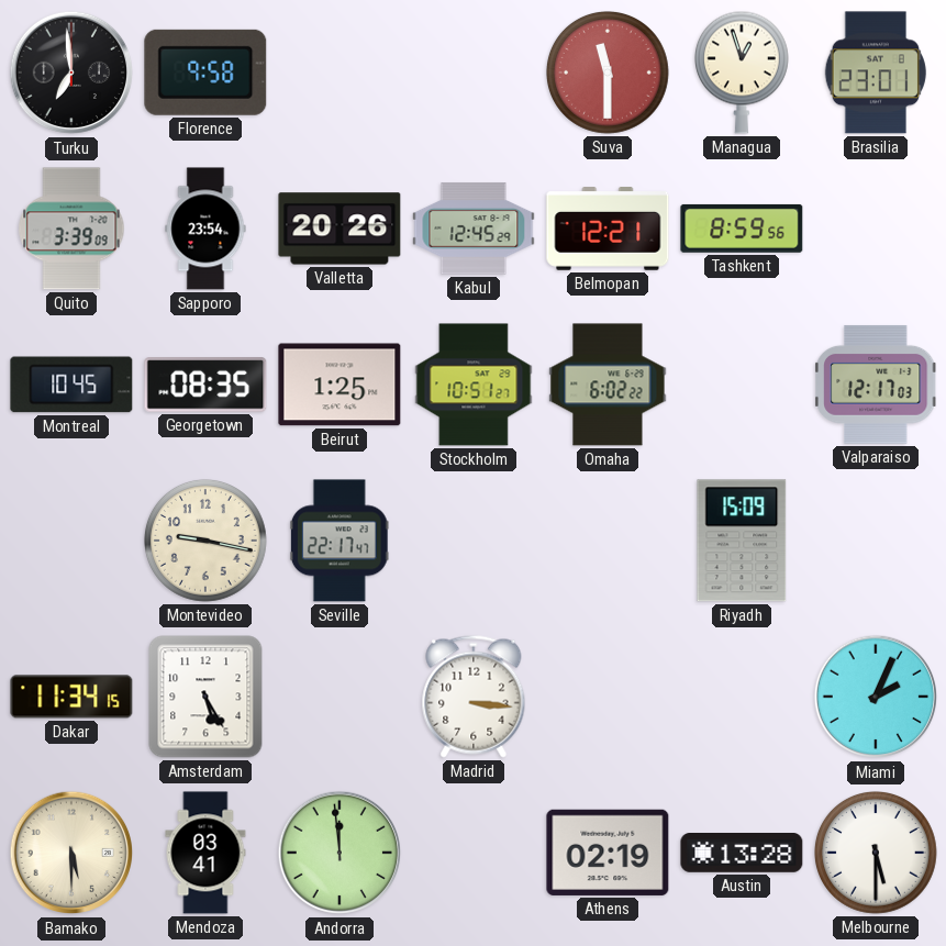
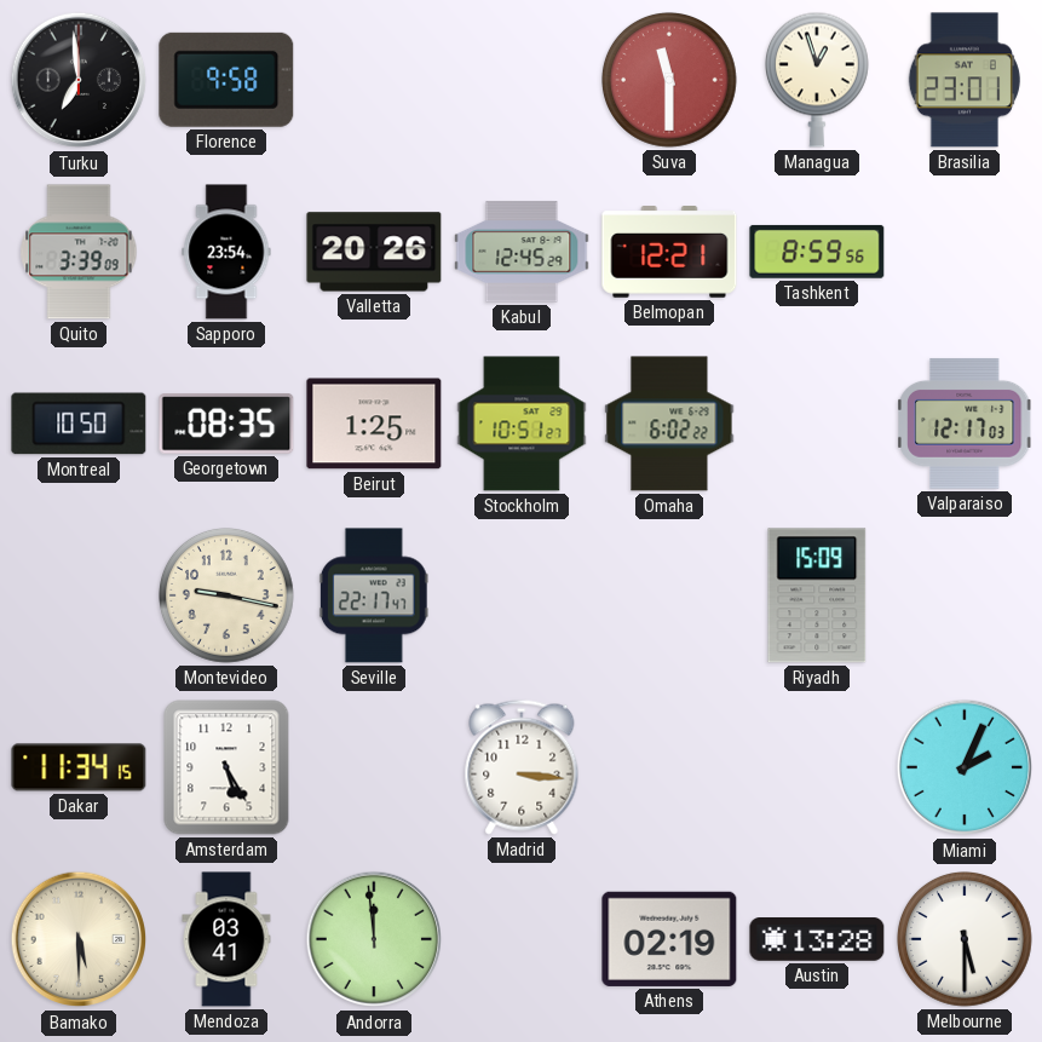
Montreal: 10:45 -> 10:50 (79, 424)
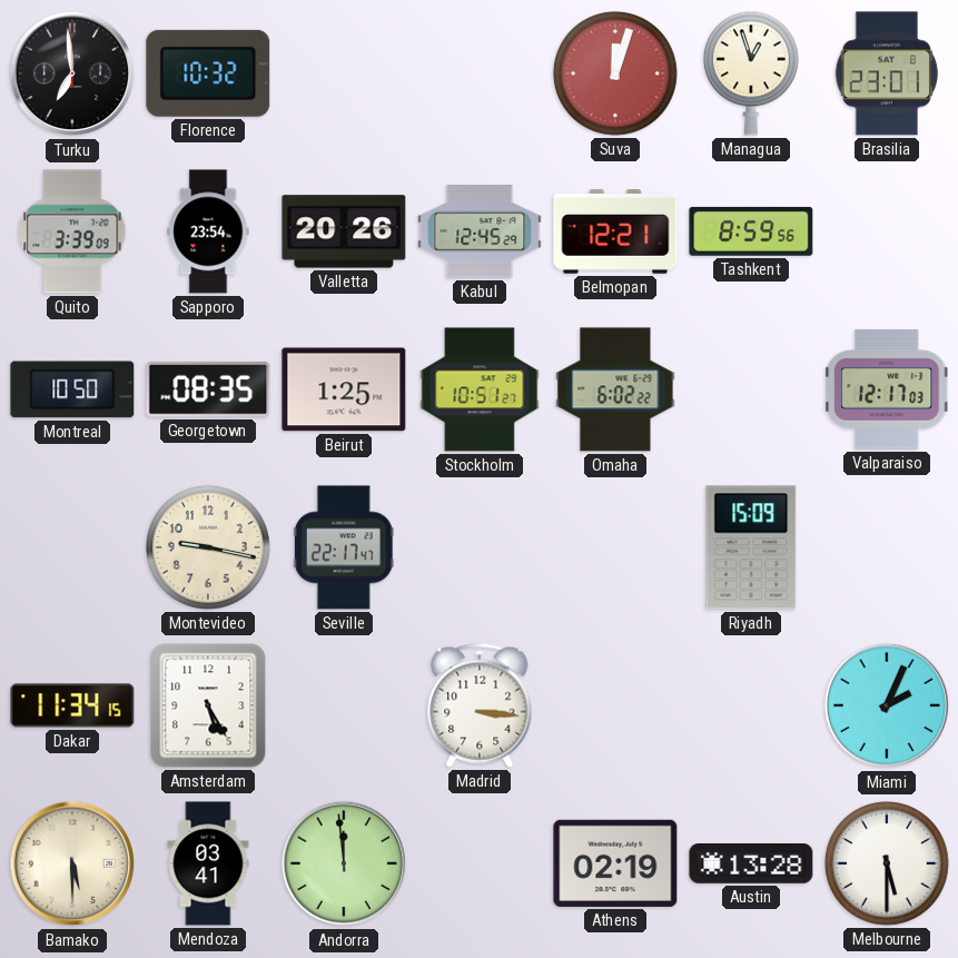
Florence: 9:58 -> 10:32 (208, 73)
Suva: 11:30 -> 12:03 (616, 75)
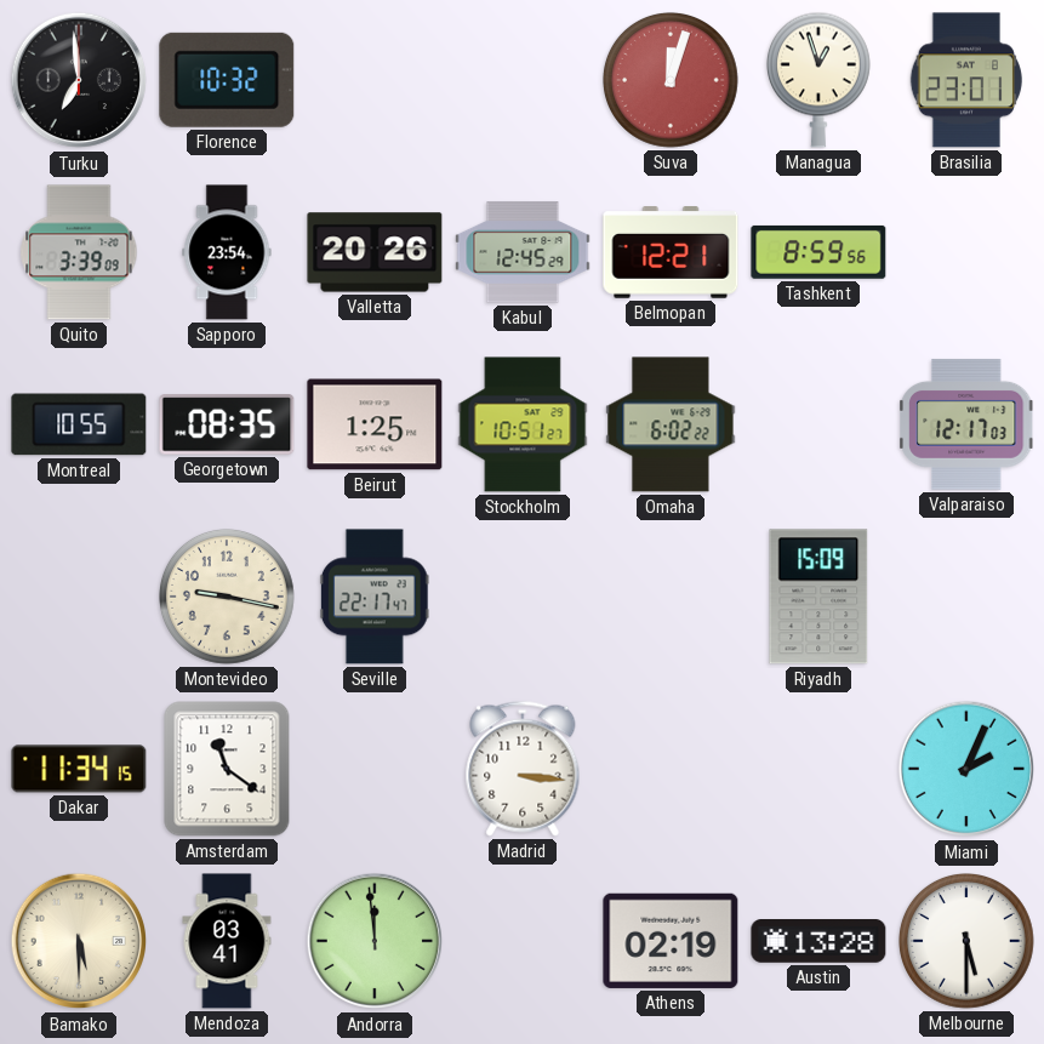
Montreal: 10:50 -> 10:55 (79, 424)
Amsterdam: 5:25 -> 11:21 (227, 769)
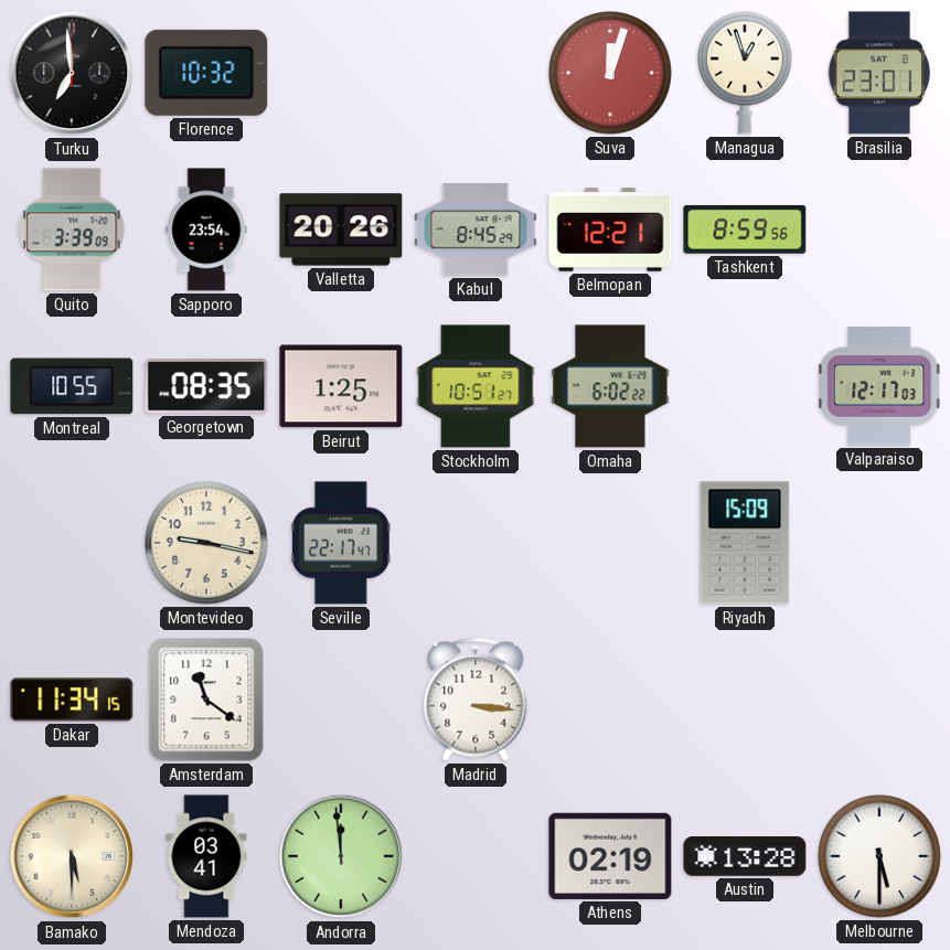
Kabul: 12:45 -> 8:45 (476, 230)
Miami: 2:04 -> none (966, 769)
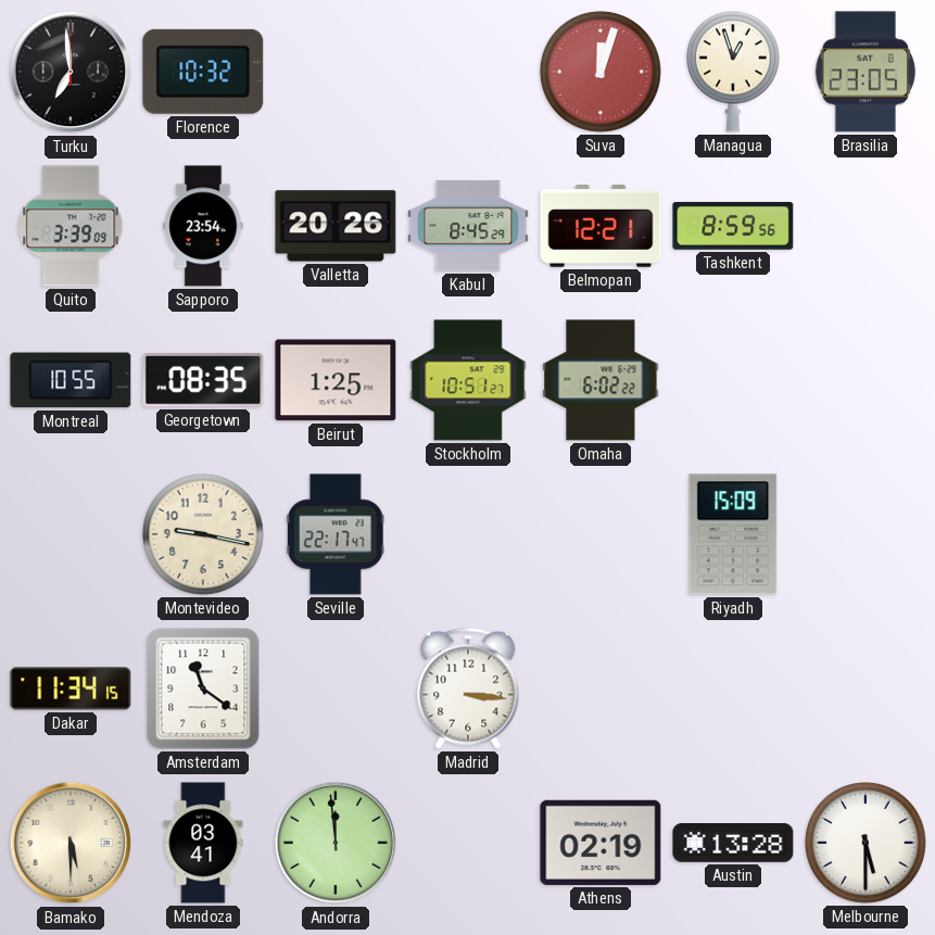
Brasilia: 23:01 -> 23:05 (865, 72)
Valparaiso: 12:17 -> none (880, 386)
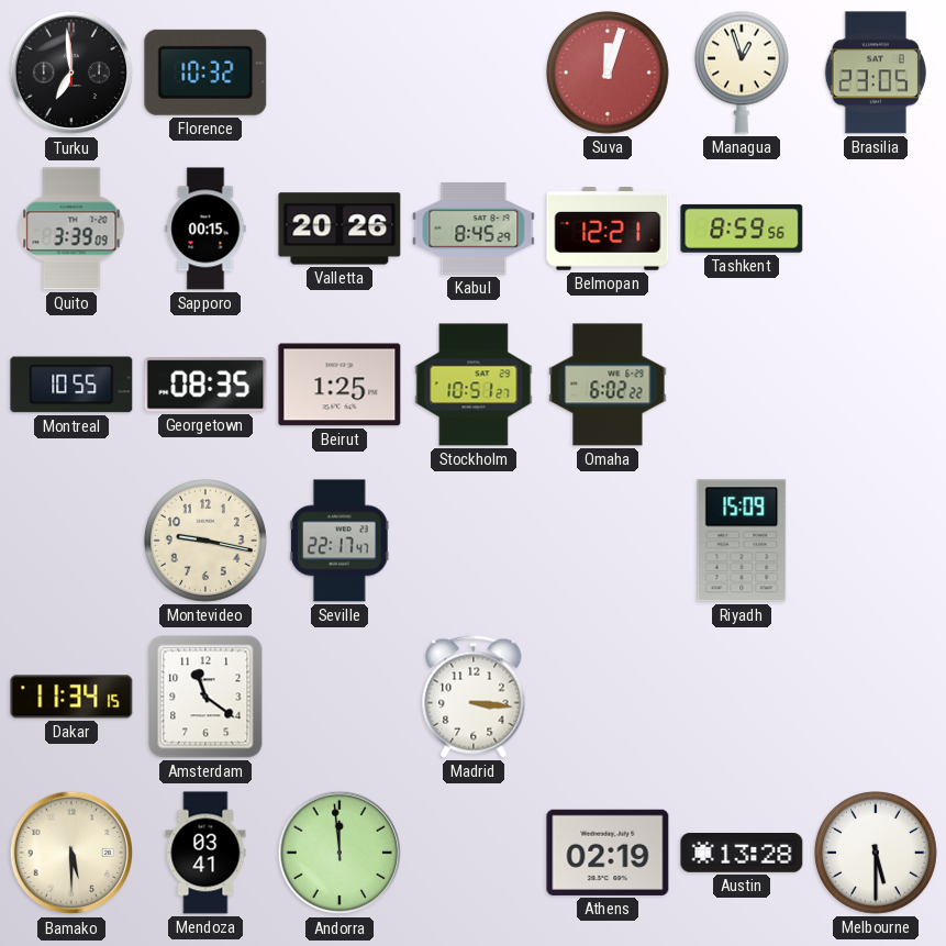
Sapporo: 23:54 -> 00:15 (205, 229)
